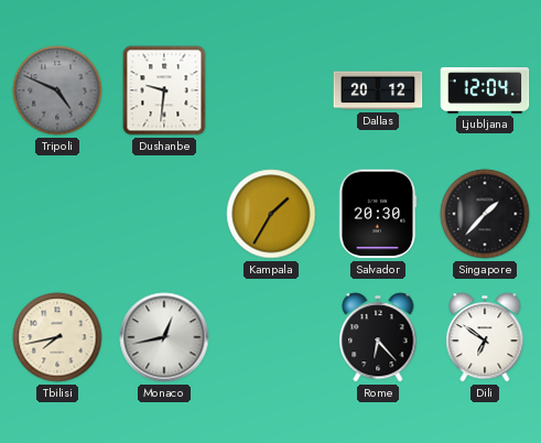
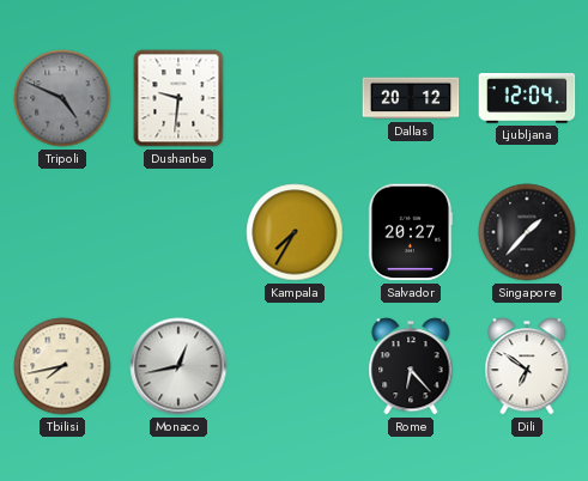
Kampala: 1:35 -> 7:35 (295, 232)
Salvador: 20:30 -> 20:27 (411, 232)
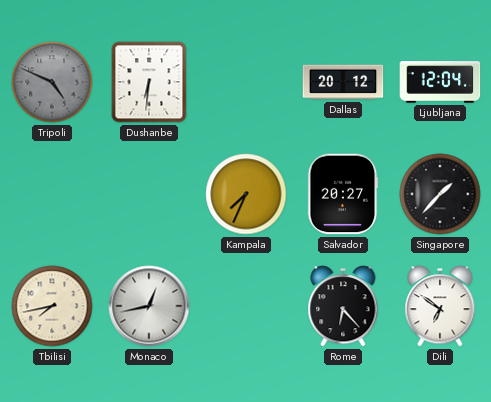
Dushanbe: 9:31 -> 6:31 (149, 82)
Kampala: 7:35 -> 7:34 (246, 194)
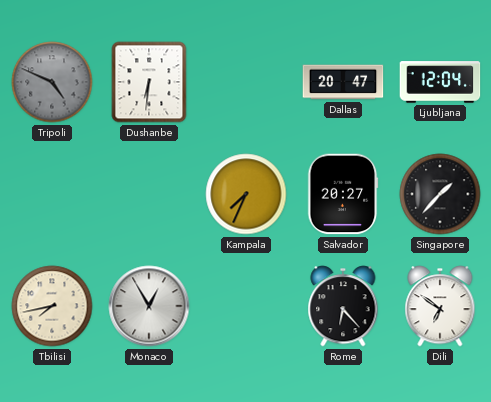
Dallas: 20:12 -> 20:47 (343, 82)
Monaco: 12:43 -> 12:55 (149, 306)
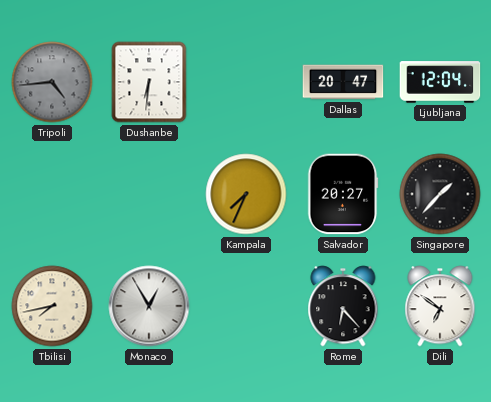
Tripoli: 4:49 -> 4:44 (52, 82)
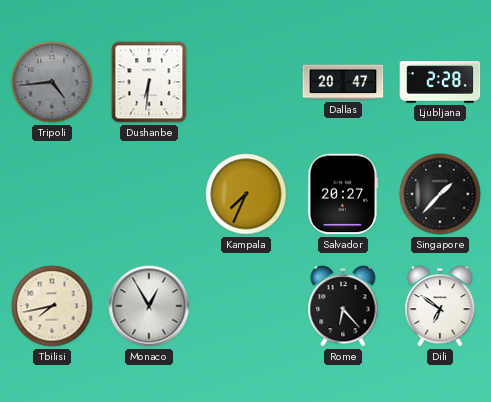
Ljubljana: 12:04 -> 2:28 (440, 82)
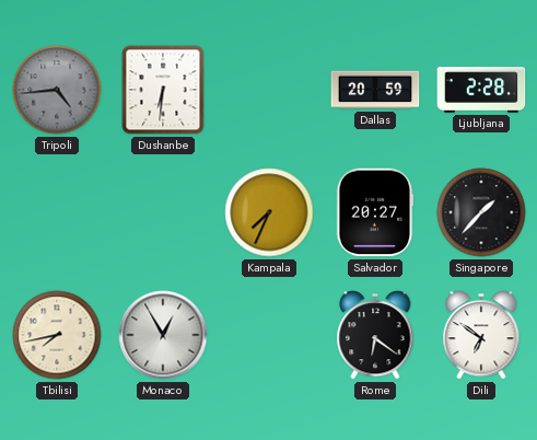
Dallas: 20:47 -> 20:59 (375, 90)
Rome: 6:23 -> 6:21 (375, 335)
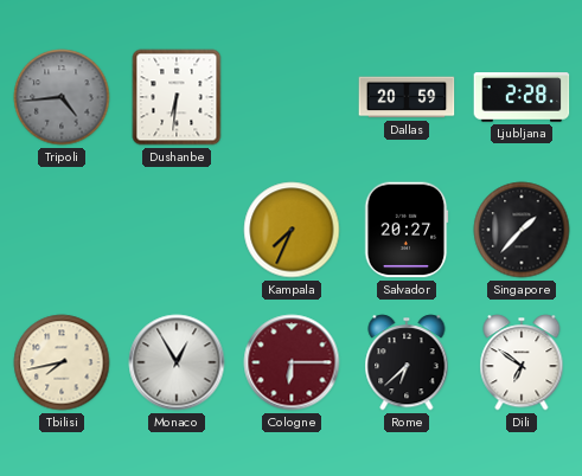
Cologne: none -> 6:15 (292, 362)
Rome: 6:21 -> 6:38 (407, 362)
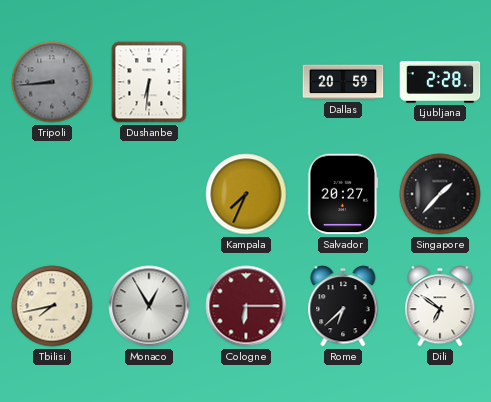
Tripoli: 4:44 -> 8:44 (52, 82)
